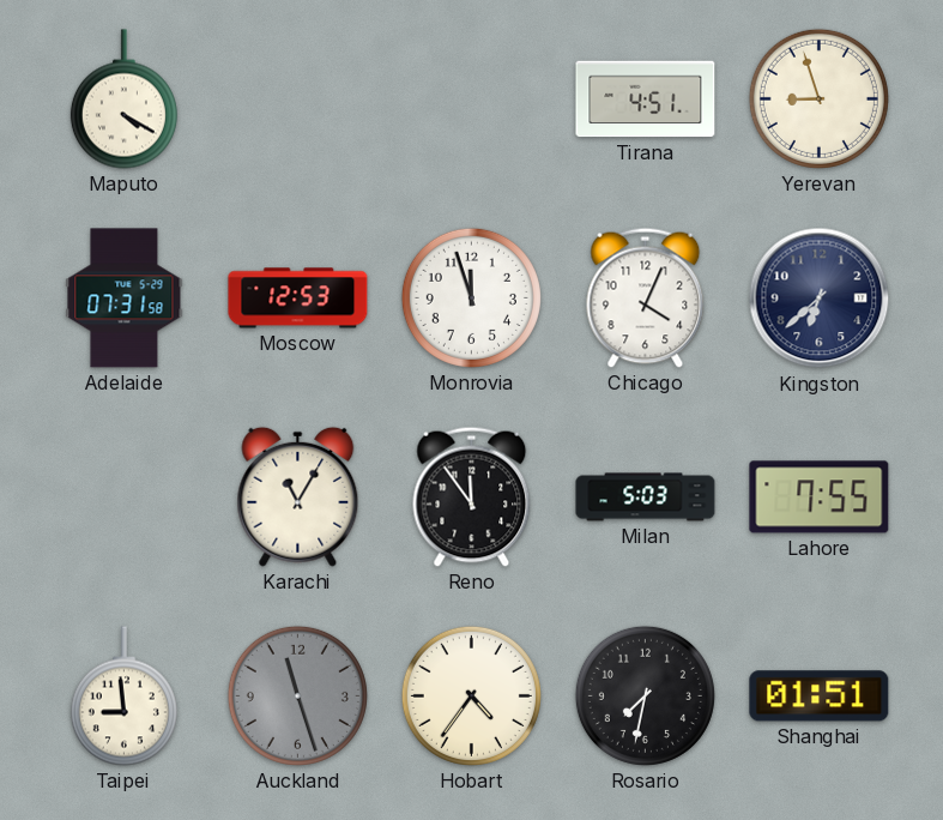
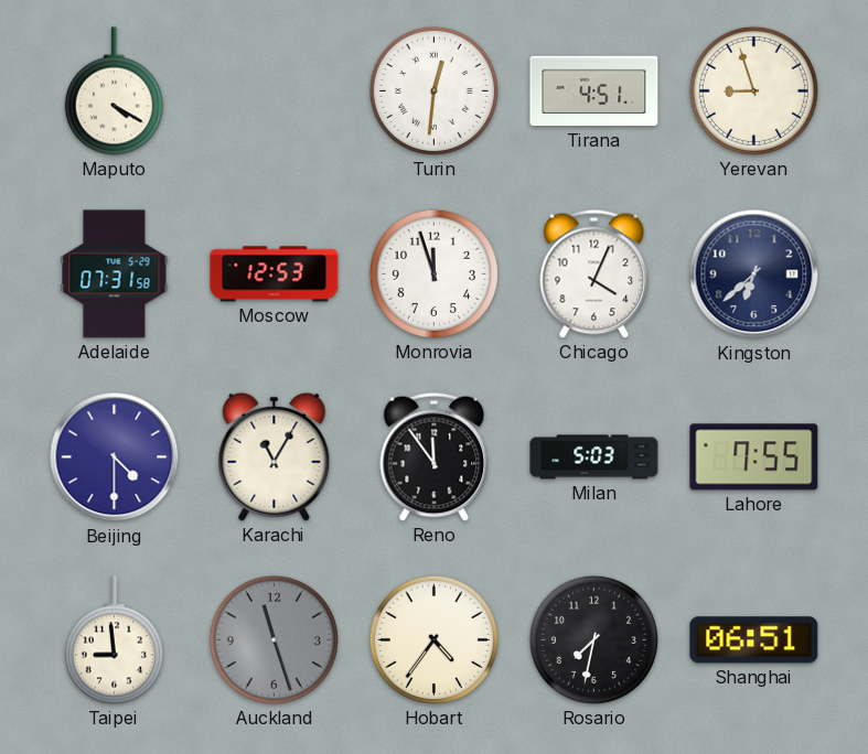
Turin: none -> 12:31 (433, 90)
Beijing: none -> 4:30 (115, 457)
Shanghai: 01:51 -> 06:51 (754, 640)
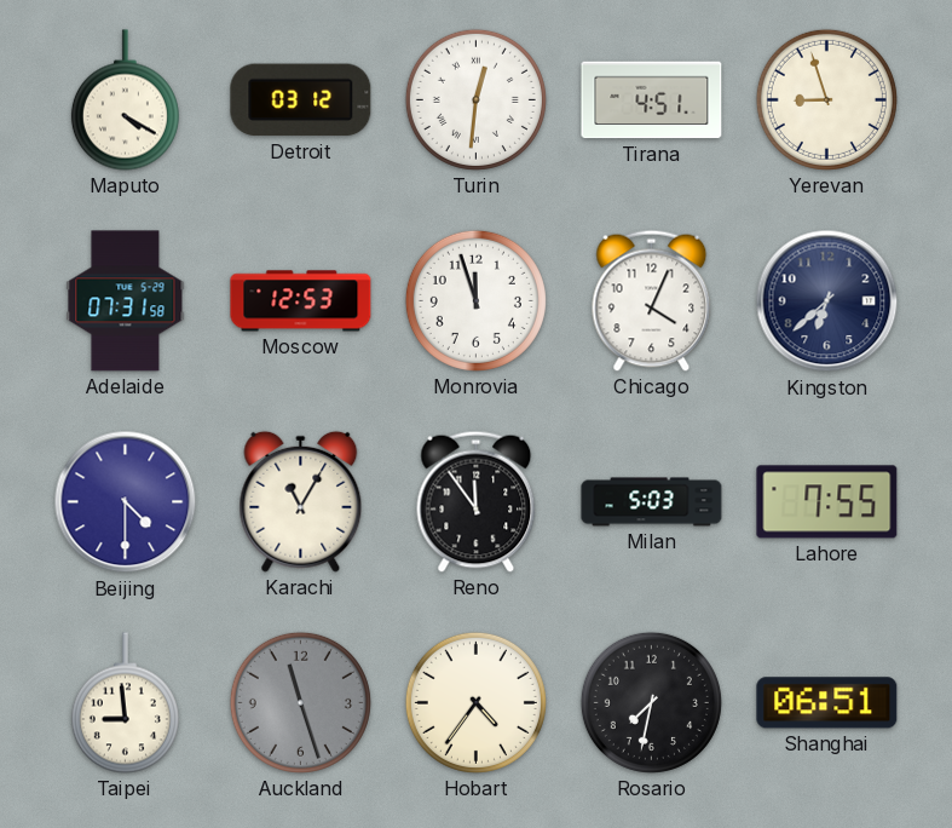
Detroit: none -> 03:12 (301, 100)
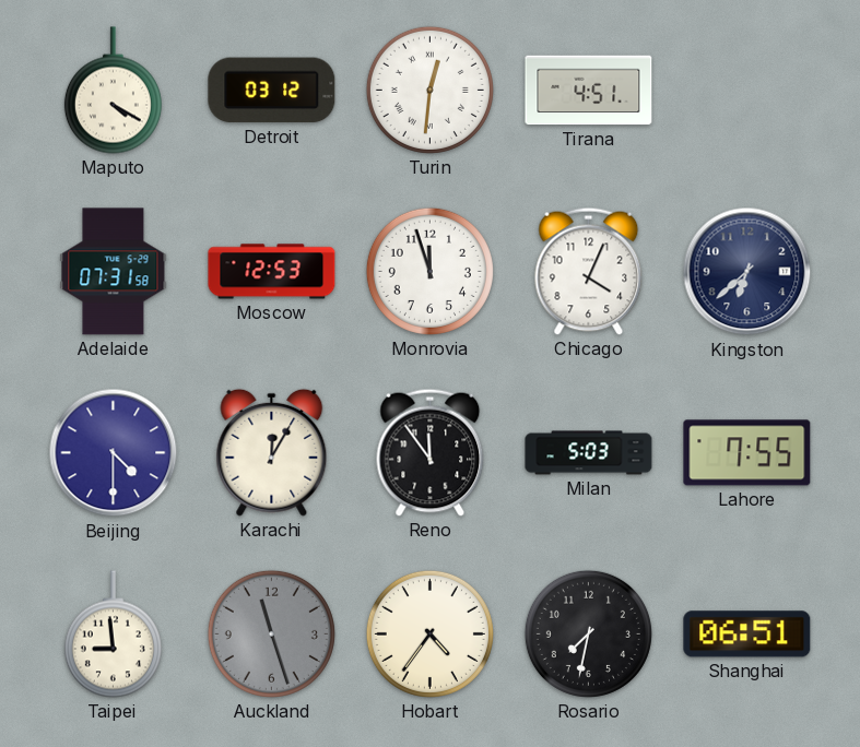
Yerevan: 8:57 -> none (826, 99)
Karachi: 11:05 -> 12:05 (272, 452)
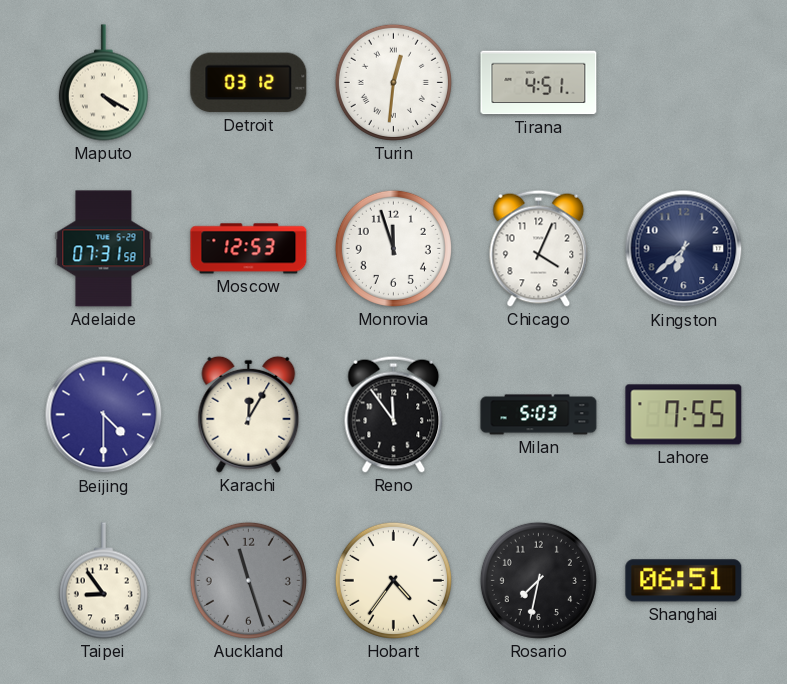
Taipei: 8:59 -> 8:54 (103, 581)
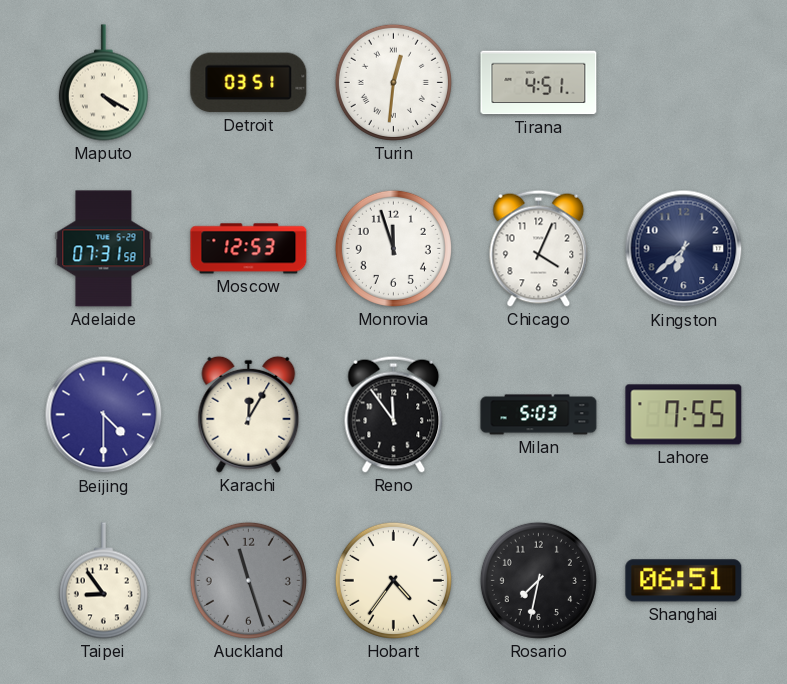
Detroit: 03:12 -> 03:51 (249, 83)
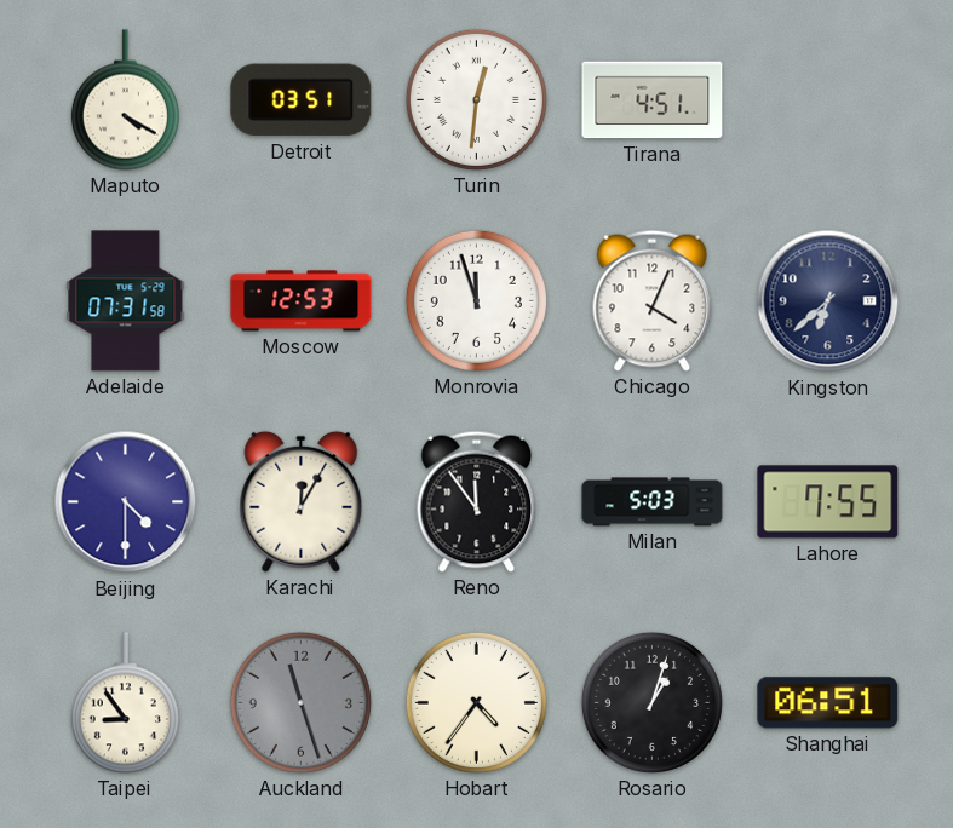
Rosario: 7:32 -> 1:03 (651, 702)
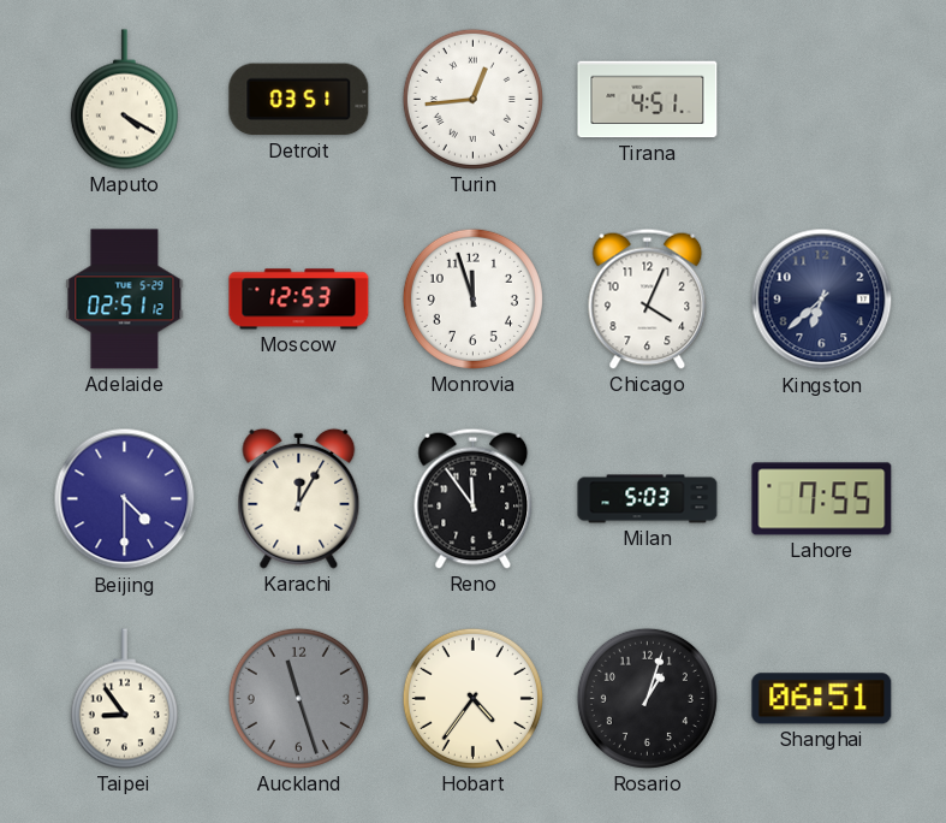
Turin: 12:31 -> 12:44 (472, 99)
Adelaide: 07:31 -> 02:51 (125, 300)
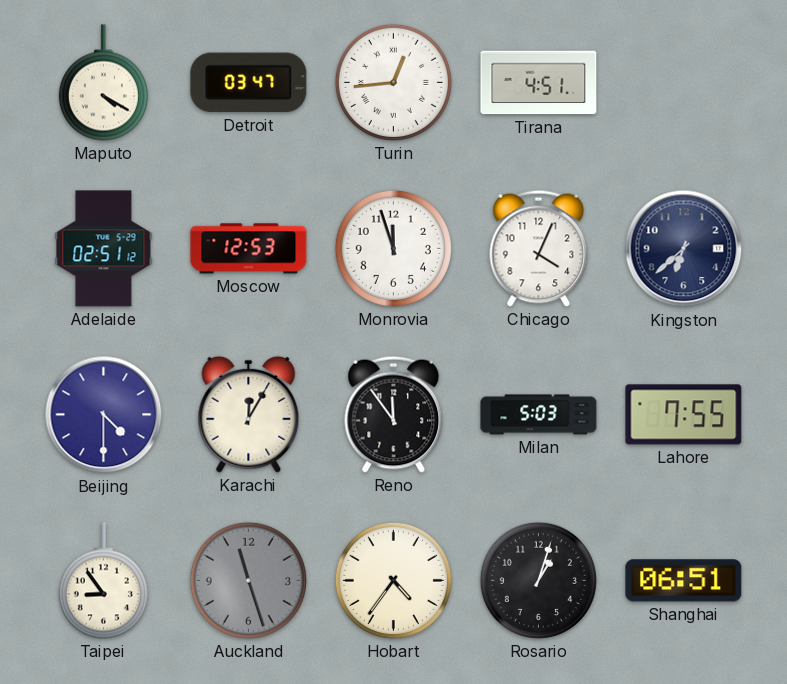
Detroit: 03:51 -> 03:47 (249, 83)
